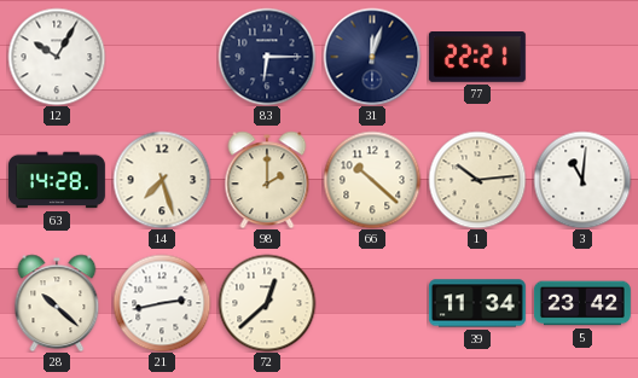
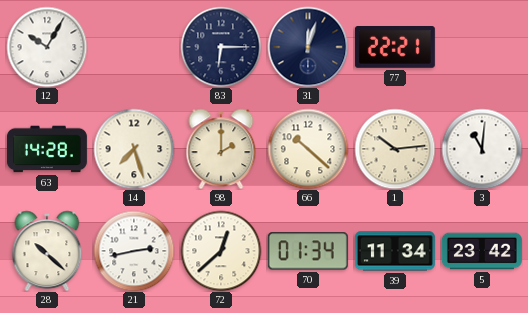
70: none -> 01:34 (308, 251)
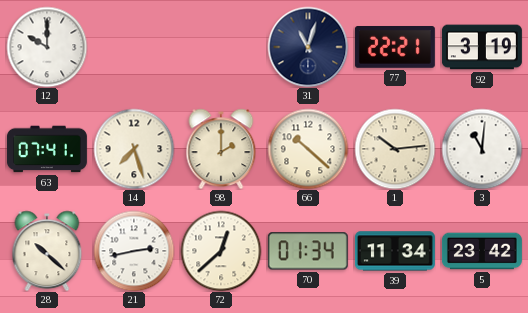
12: 10:05 -> 10:00 (47, 47)
83: 6:15 -> none (221, 47)
31: 12:03 -> 11:03 (308, 47)
92: none -> 3:19 (482, 47)
63: 14:28 -> 07:41 (47, 149)
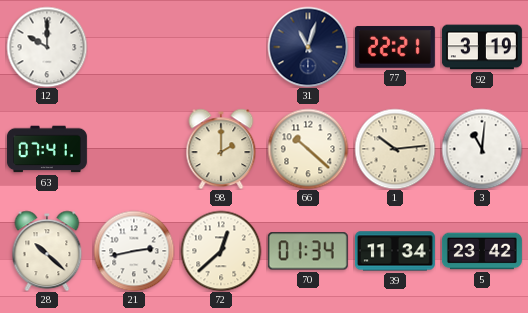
14: 7:27 -> none (134, 149)
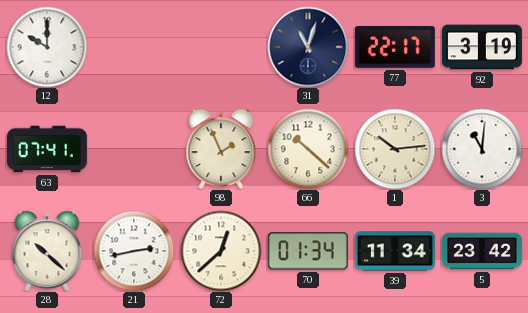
77: 22:21 -> 22:17 (395, 48)
98: 2:00 -> 1:56 (221, 149)
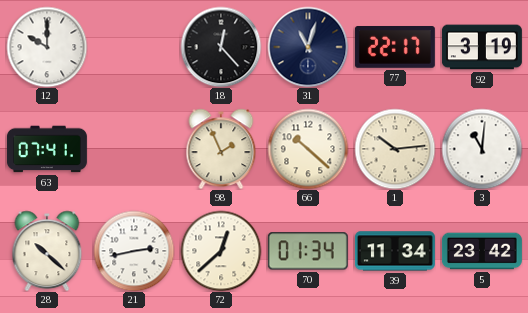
18: none -> 12:23 (221, 47)
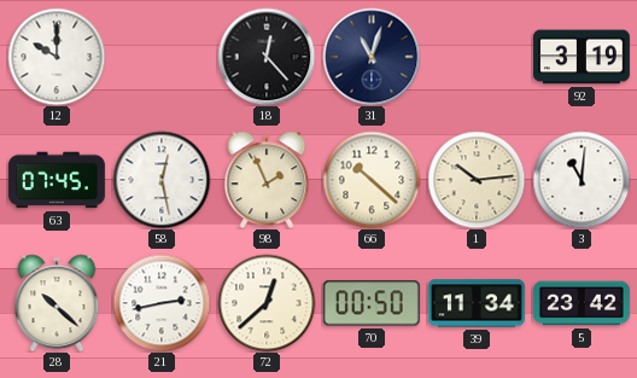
77: 22:17 -> none (395, 48)
63: 07:41 -> 07:45 (57, 180)
58: none -> 12:28 (162, 180)
70: 01:34 -> 00:50 (372, 303)
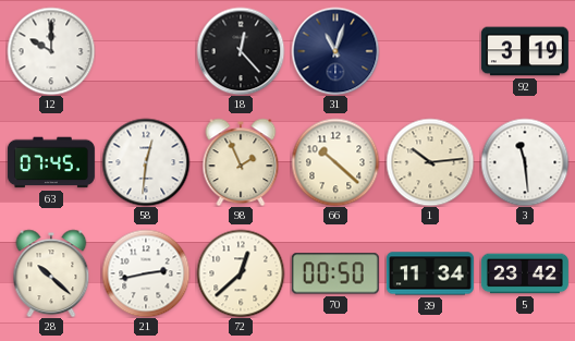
58: 12:28 -> 12:31 (146, 162)
3: 11:01 -> 11:29 (525, 162)
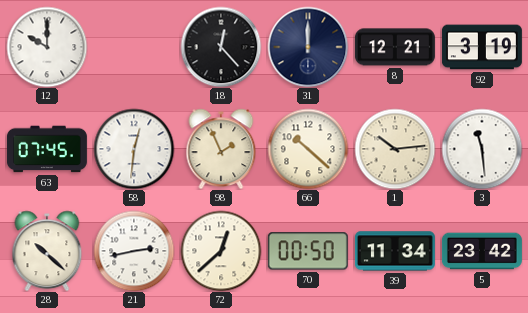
31: 11:03 -> 12:00 (308, 47)
8: none -> 12:21 (395, 47)
